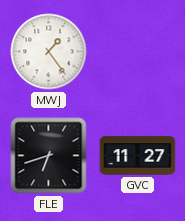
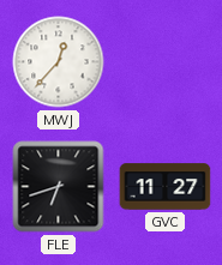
MWJ: 1:24 -> 12:37 (59, 62)
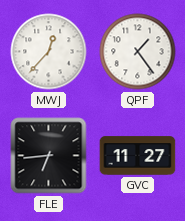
QPF: none -> 1:24 (138, 52)
FLE: 6:42 -> 6:44 (49, 156)
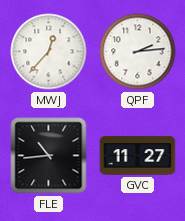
QPF: 1:24 -> 2:14 (138, 52)
FLE: 6:44 -> 10:44 (49, 156)
